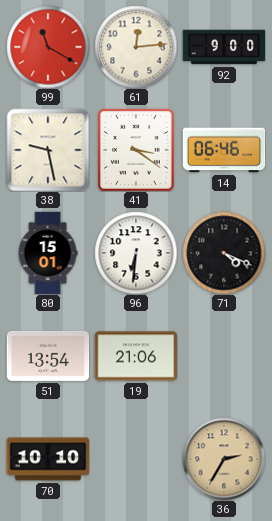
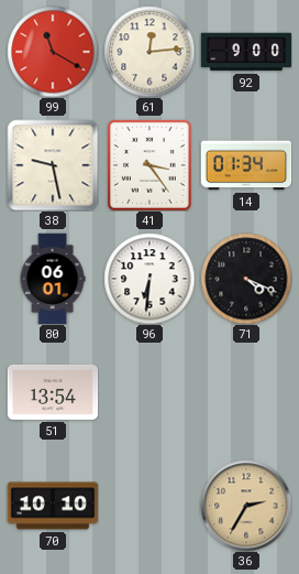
41: 3:21 -> 3:24 (151, 165)
14: 06:46 -> 01:34 (246, 165)
80: 15:01 -> 06:01 (53, 279)
19: 21:06 -> none (136, 356)
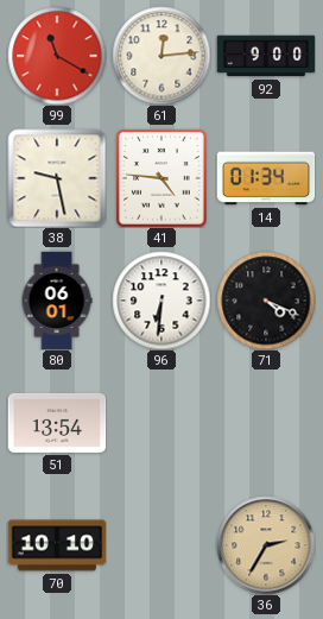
41: 3:24 -> 4:46 (163, 178)
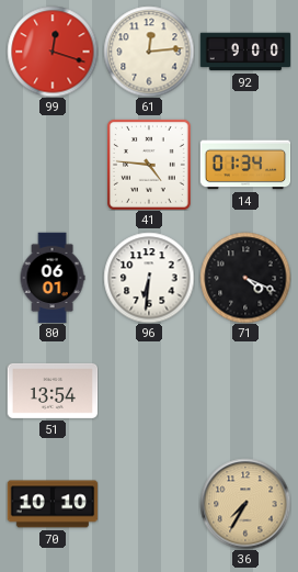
99: 11:20 -> 12:18 (53, 52)
38: 9:28 -> none (57, 178)
36: 2:35 -> 7:35 (245, 504)
